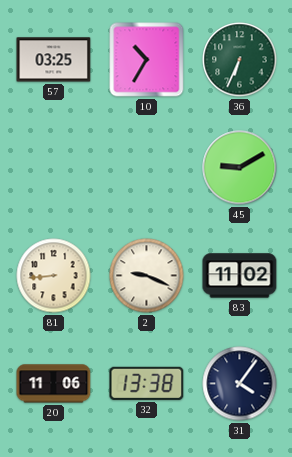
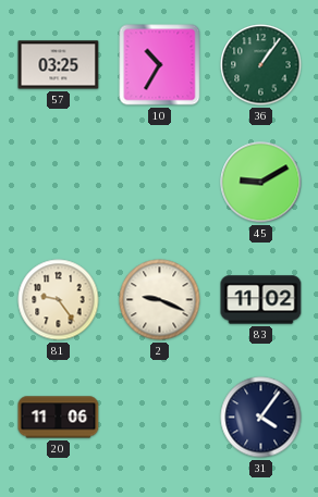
36: 6:34 -> 1:06 (261, 65)
81: 8:44 -> 9:24 (59, 300)
32: 13:38 -> none (147, 383)
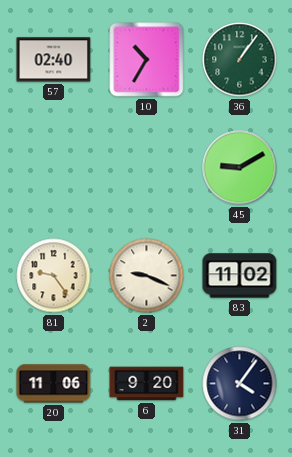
57: 03:25 -> 02:40 (54, 60)
6: none -> 9:20 (147, 384)
